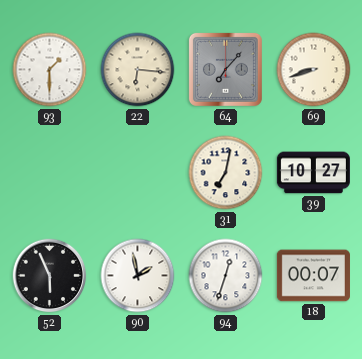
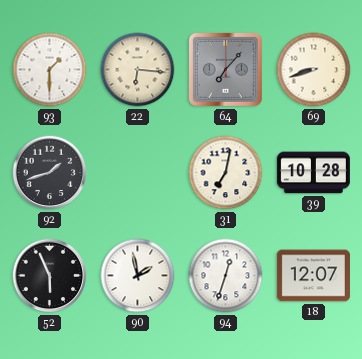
92: none -> 1:42 (50, 173)
39: 10:27 -> 10:28 (313, 173)
18: 00:07 -> 12:07 (313, 276)
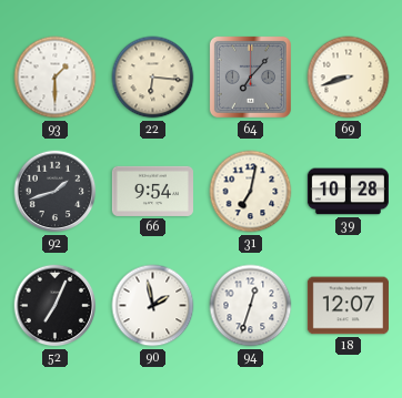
66: none -> 9:54 (152, 191)
52: 5:56 -> 7:04 (56, 306)
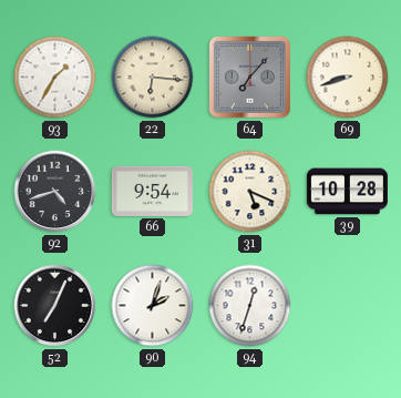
93: 1:30 -> 1:35 (55, 78)
92: 1:42 -> 4:42 (55, 192)
31: 7:02 -> 5:19 (250, 192)
90: 1:58 -> 2:03 (153, 306)
18: 12:07 -> none (348, 306)
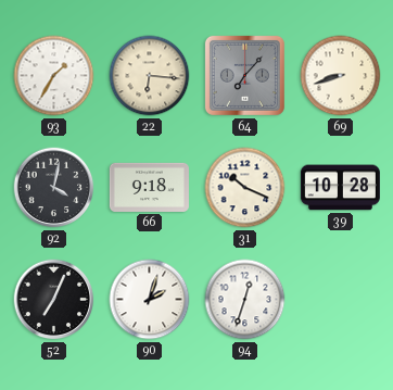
92: 4:42 -> 4:02 (54, 188)
66: 9:54 -> 9:18 (149, 187)
31: 5:19 -> 10:19 (245, 188)
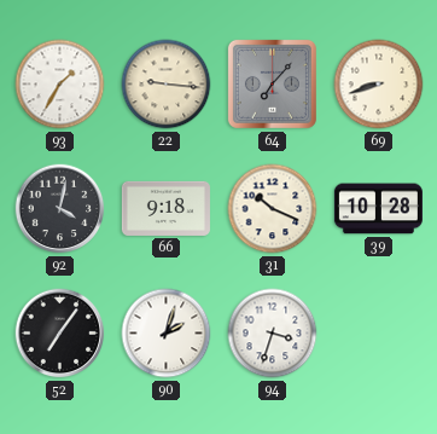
22: 6:16 -> 9:16 (167, 85)
52: 7:04 -> 7:06 (60, 334)
94: 12:33 -> 3:33 (273, 334)
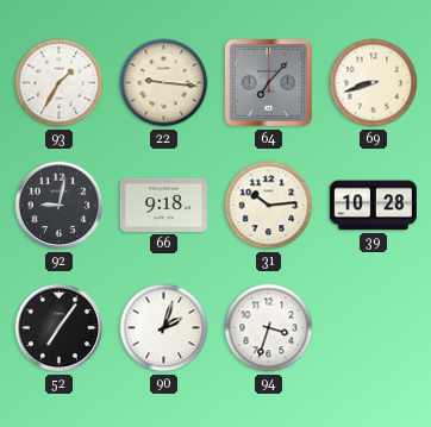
92: 4:02 -> 9:02 (60, 206)
31: 10:19 -> 10:14 (269, 206)
